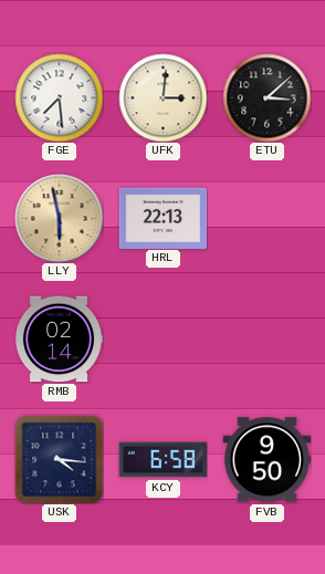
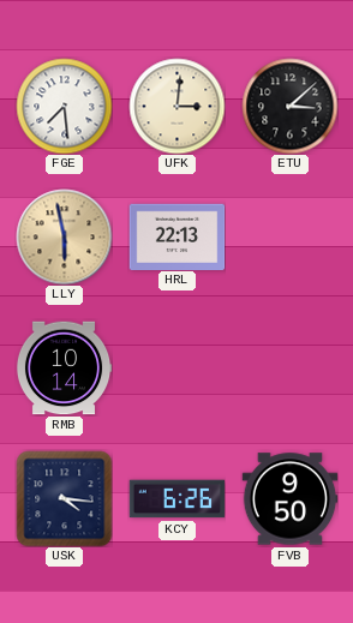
RMB: 02:14 -> 10:14 (64, 369)
KCY: 6:58 -> 6:26 (176, 499)
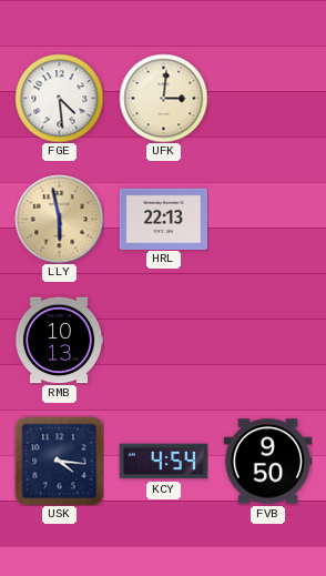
FGE: 7:29 -> 4:29 (59, 98)
ETU: 3:08 -> none (289, 106)
RMB: 10:14 -> 10:13 (59, 341)
KCY: 6:26 -> 4:54 (163, 462)
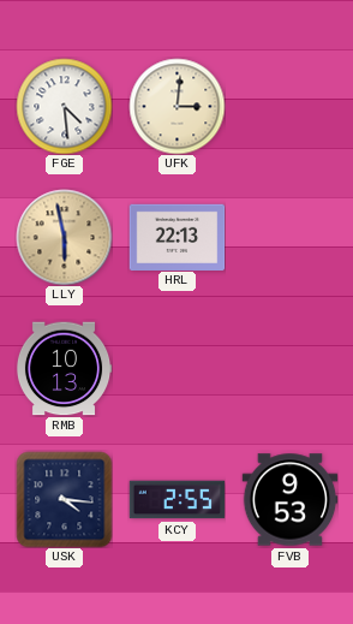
KCY: 4:54 -> 2:55 (176, 500)
FVB: 9:50 -> 9:53 (289, 500)
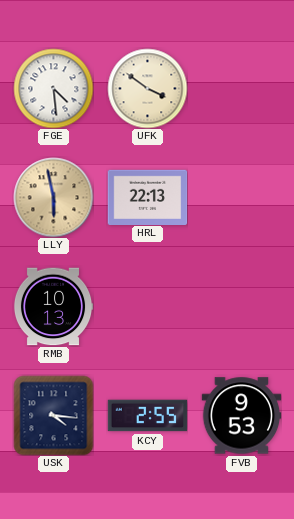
UFK: 3:01 -> 3:51 (147, 88)
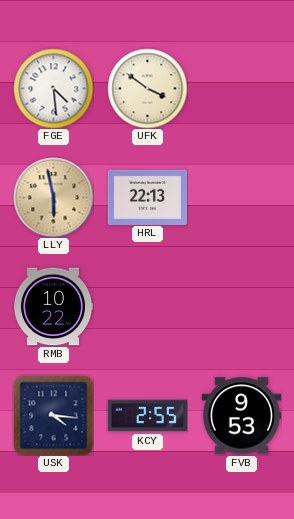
RMB: 10:13 -> 10:22 (53, 307)
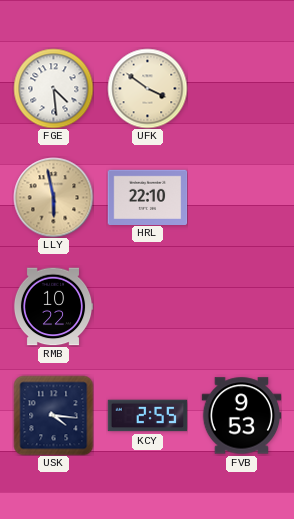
HRL: 22:13 -> 22:10 (147, 197)
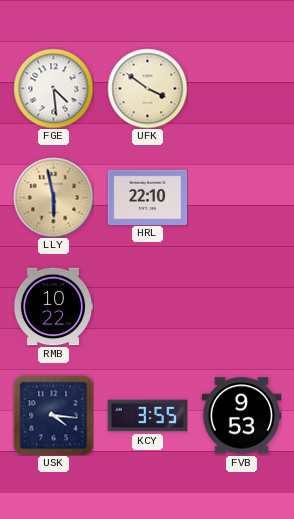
KCY: 2:55 -> 3:55 (147, 416)
